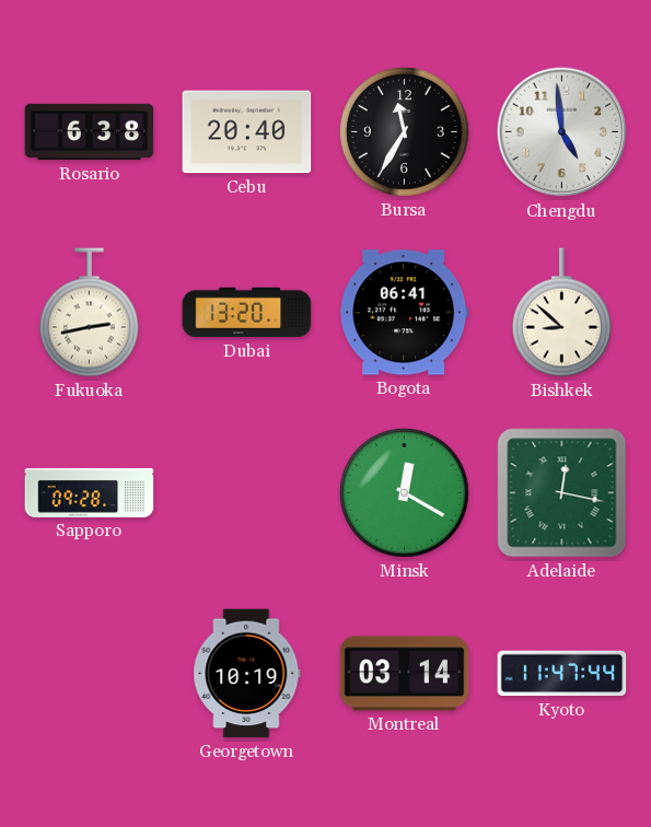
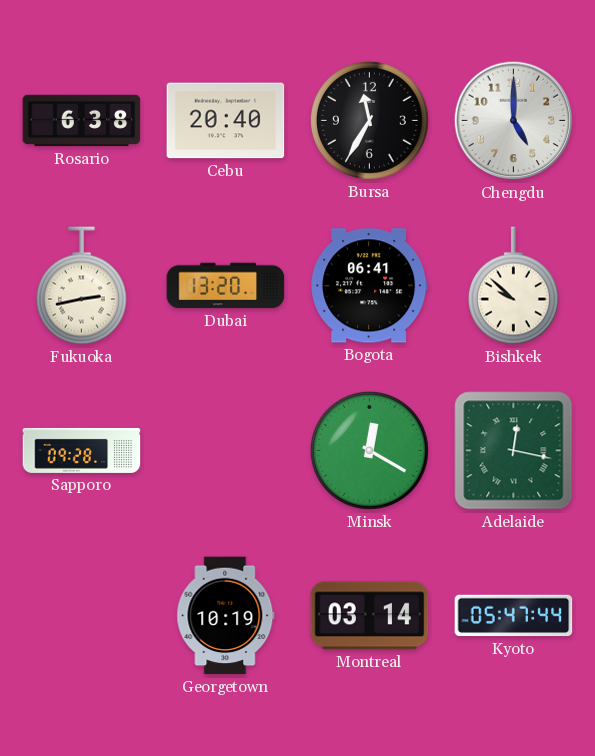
Chengdu: 4:59 -> 5:00 (514, 121)
Bishkek: 8:52 -> 9:52 (513, 286)
Kyoto: 11:47 -> 05:47 (514, 616)
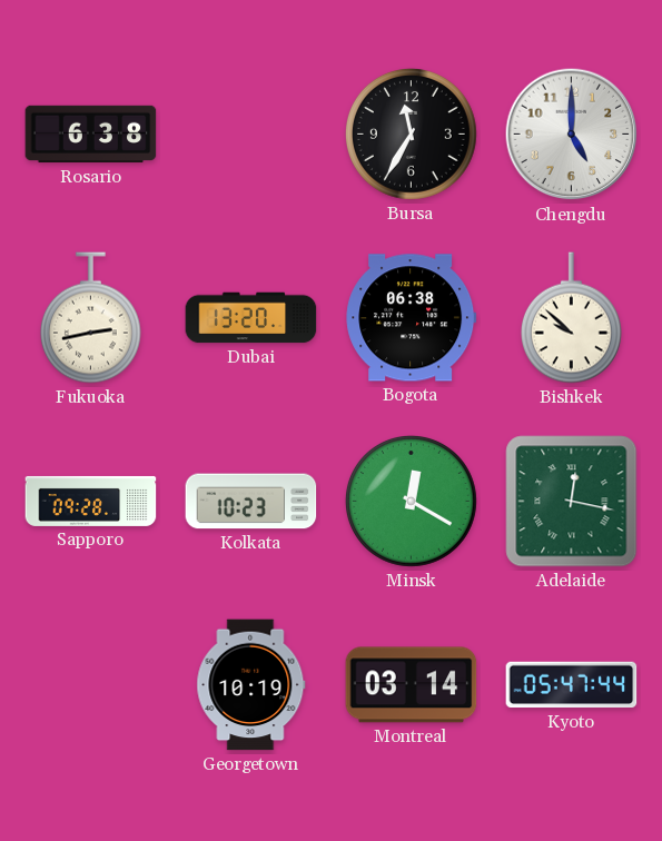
Cebu: 20:40 -> none (226, 121)
Bogota: 06:41 -> 06:38 (412, 318)
Kolkata: none -> 10:23 (251, 502)
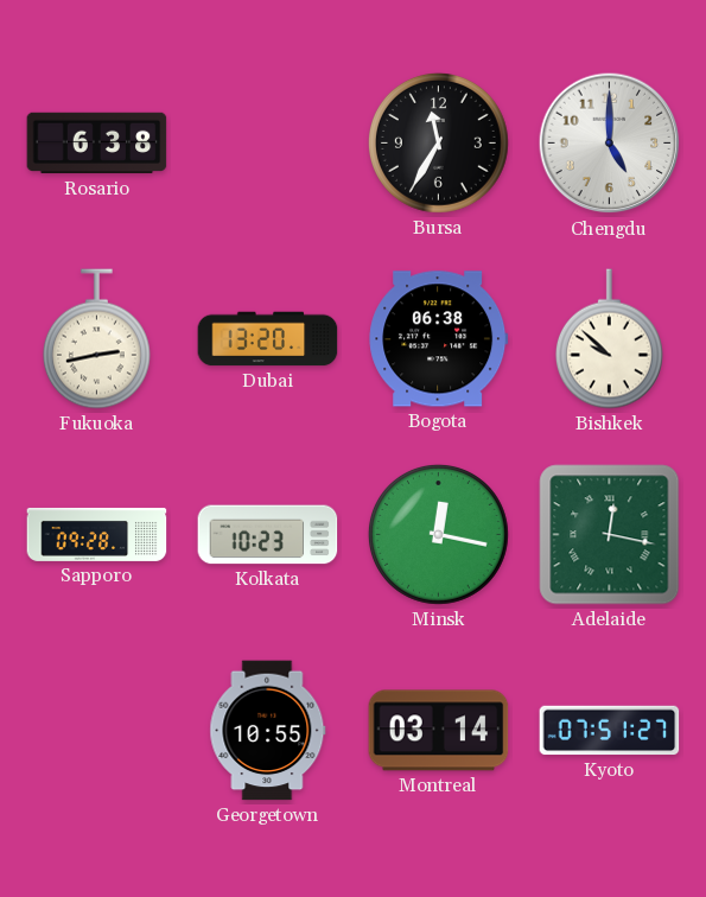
Minsk: 12:20 -> 12:17 (438, 534)
Georgetown: 10:19 -> 10:55 (268, 731)
Kyoto: 05:47 -> 07:51 (610, 731)
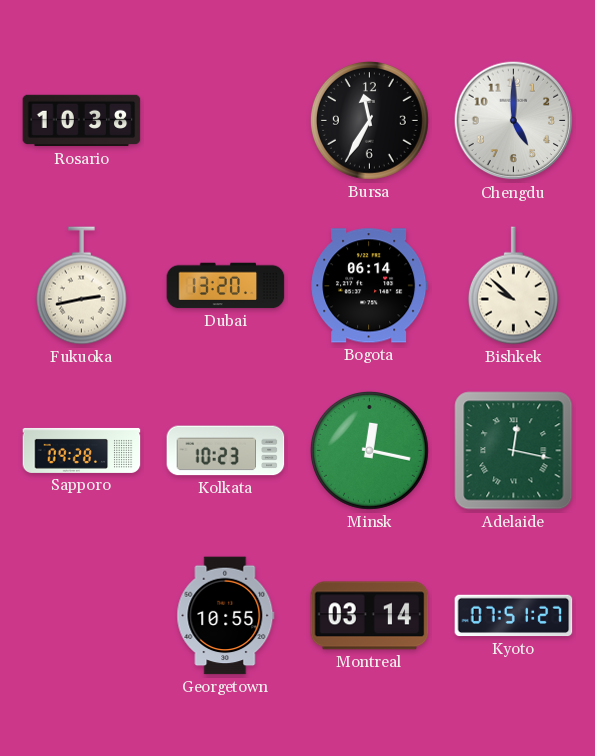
Rosario: 6:38 -> 10:38 (82, 121)
Bogota: 06:38 -> 06:14 (370, 286)
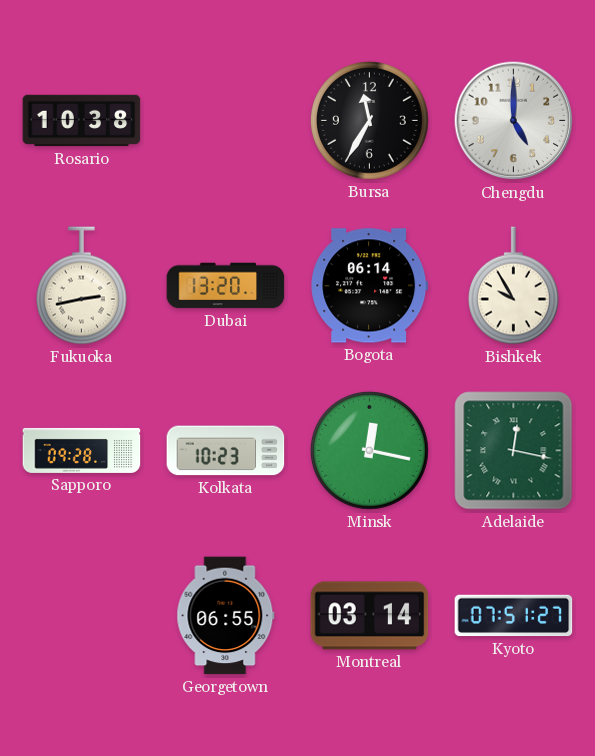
Bishkek: 9:52 -> 9:55 (513, 286)
Georgetown: 10:55 -> 06:55 (226, 616)
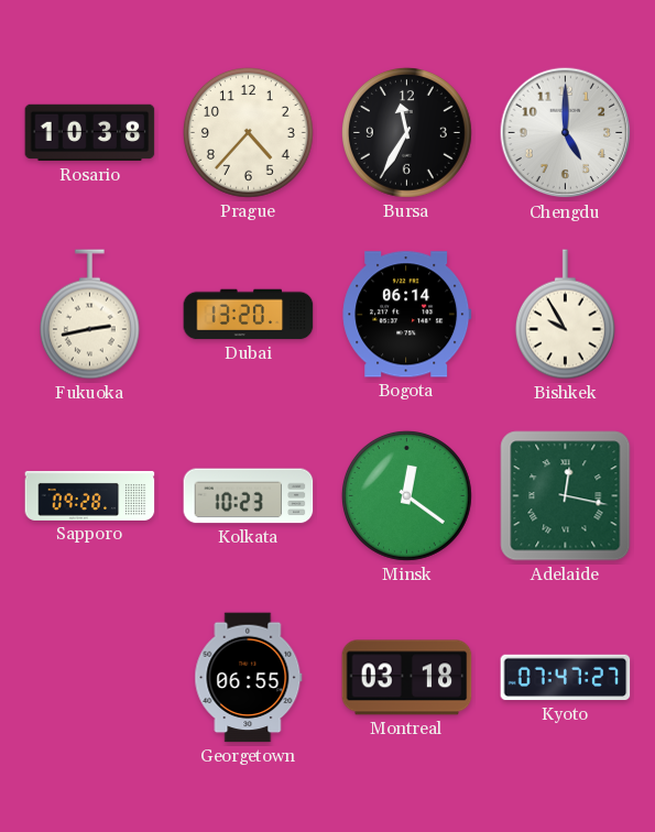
Prague: none -> 4:37 (248, 132)
Minsk: 12:17 -> 12:21 (406, 495)
Montreal: 03:14 -> 03:18 (407, 678)
Kyoto: 07:51 -> 07:47 (566, 678)
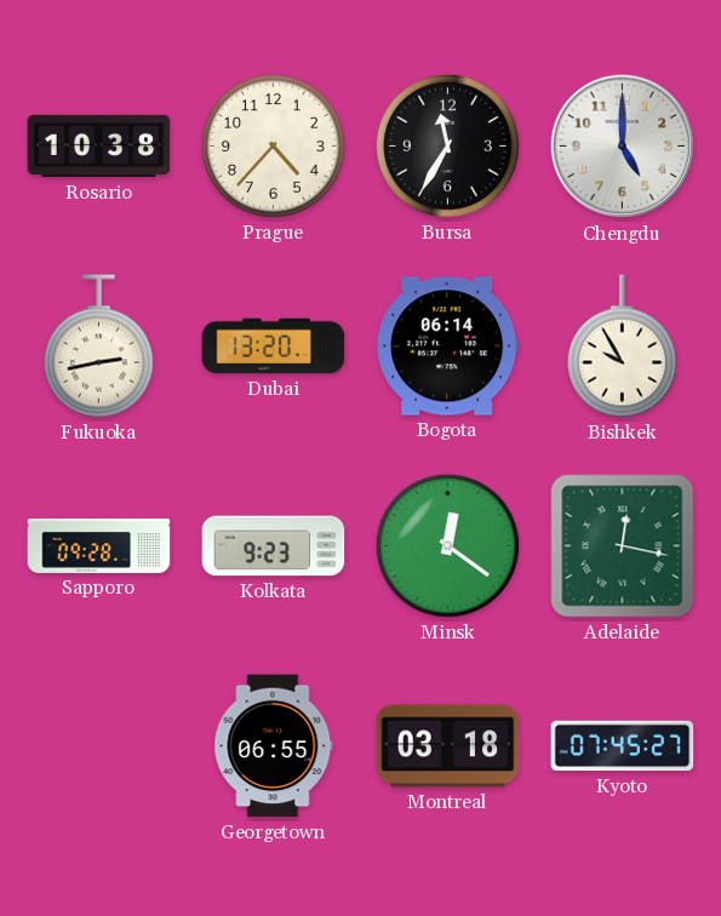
Kolkata: 10:23 -> 9:23 (274, 546)
Kyoto: 07:47 -> 07:45 (623, 746)
